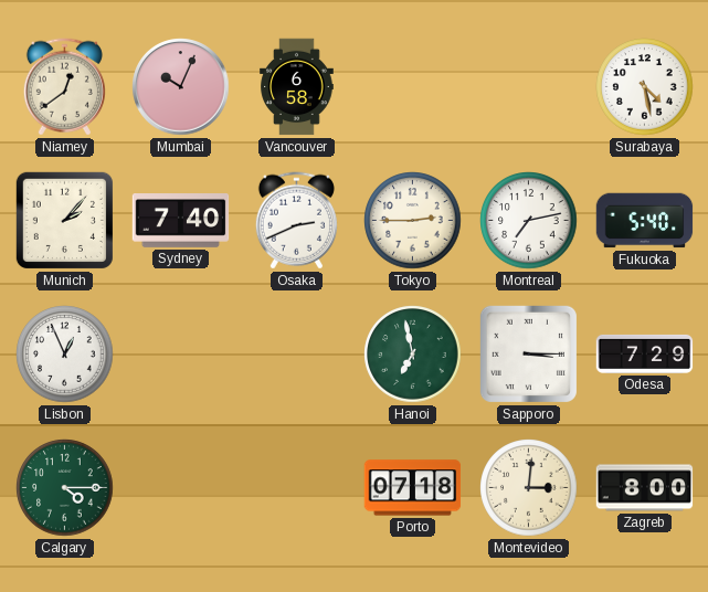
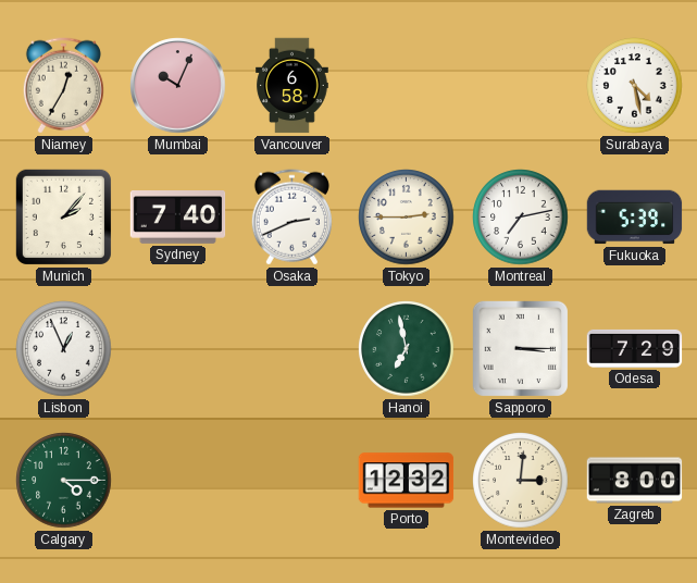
Niamey: 12:39 -> 12:35 (63, 86)
Fukuoka: 5:40 -> 5:39 (635, 218)
Porto: 07:18 -> 12:32 (407, 481)
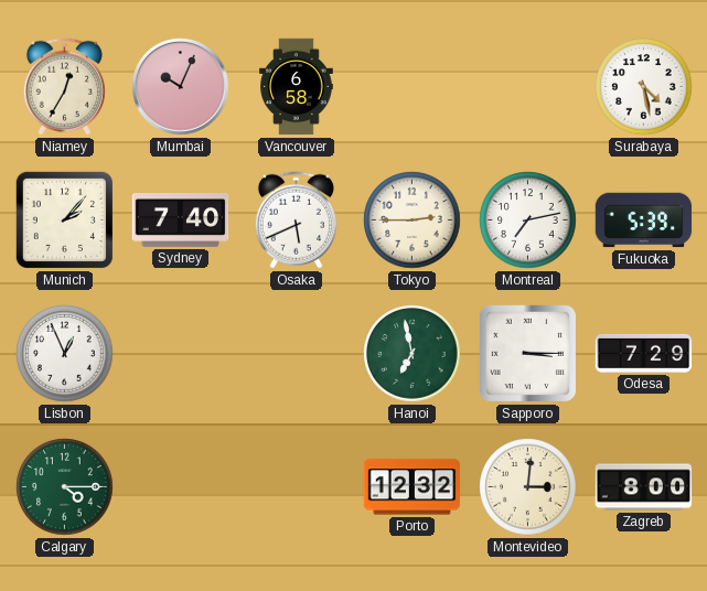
Osaka: 2:41 -> 5:41 (296, 221)
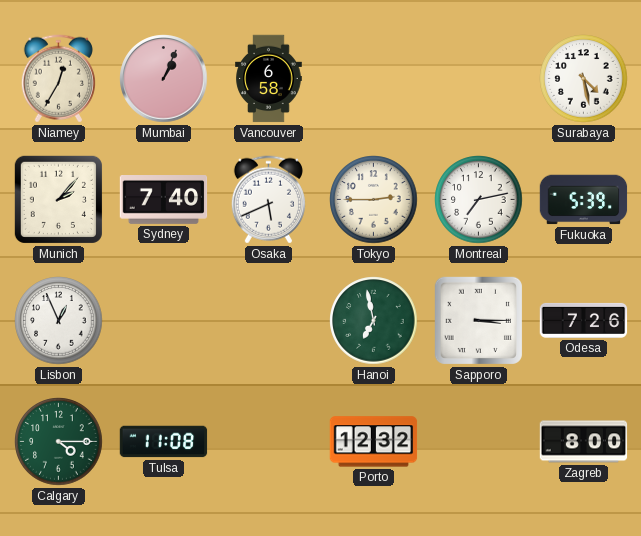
Mumbai: 10:04 -> 1:04 (164, 79)
Odesa: 7:29 -> 7:26 (584, 320)
Tulsa: none -> 11:08 (164, 442)
Montevideo: 3:01 -> none (528, 487)
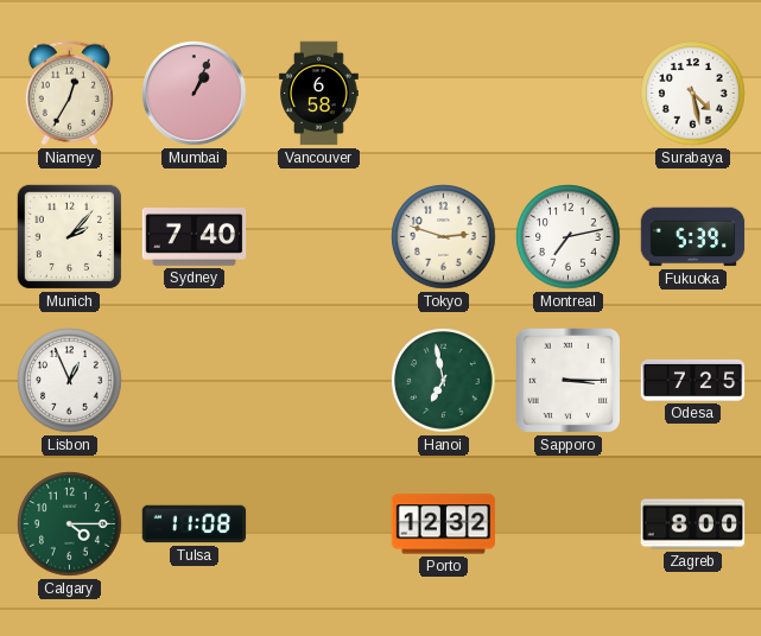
Osaka: 5:41 -> none (268, 200)
Tokyo: 2:45 -> 2:48 (444, 237)
Odesa: 7:26 -> 7:25 (693, 380)
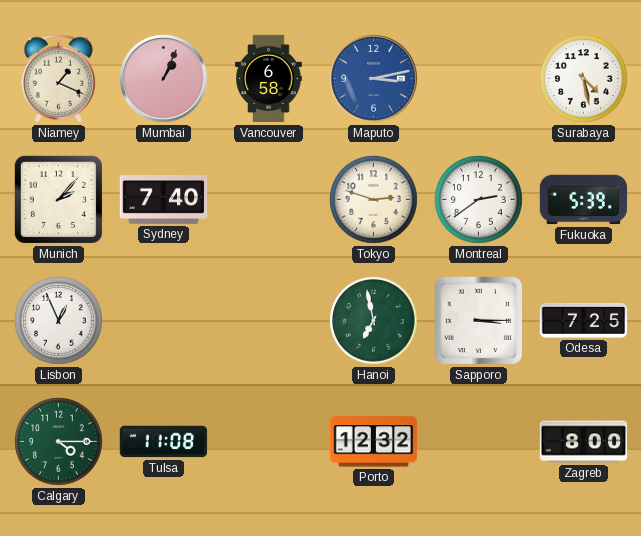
Niamey: 12:35 -> 1:19 (58, 79)
Maputo: none -> 3:13 (374, 79)
Montreal: 7:13 -> 2:39 (479, 200)
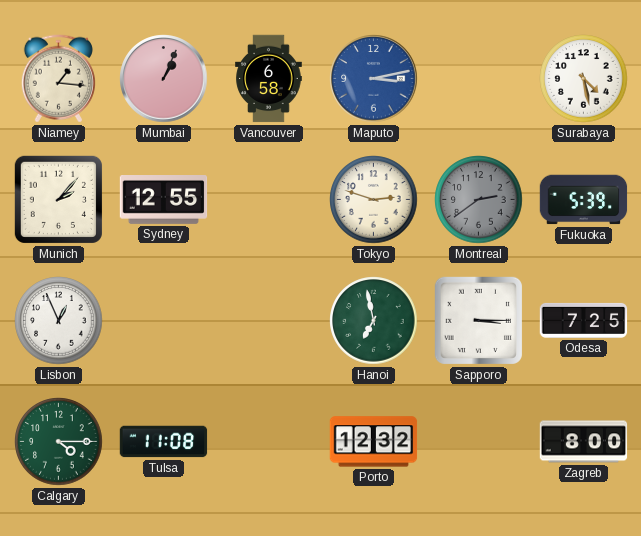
Niamey: 1:19 -> 1:16 (58, 79)
Sydney: 7:40 -> 12:55 (164, 200)
Montreal dial: white -> grey (479, 200)
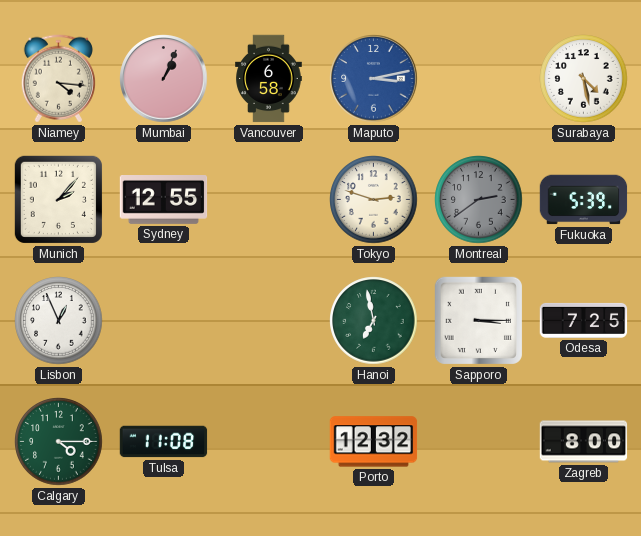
Niamey: 1:16 -> 4:16 (58, 79)
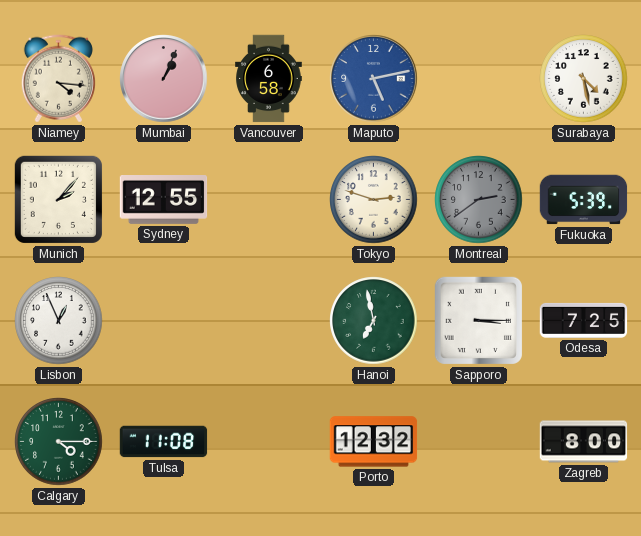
Maputo: 3:13 -> 5:13 (374, 79)
